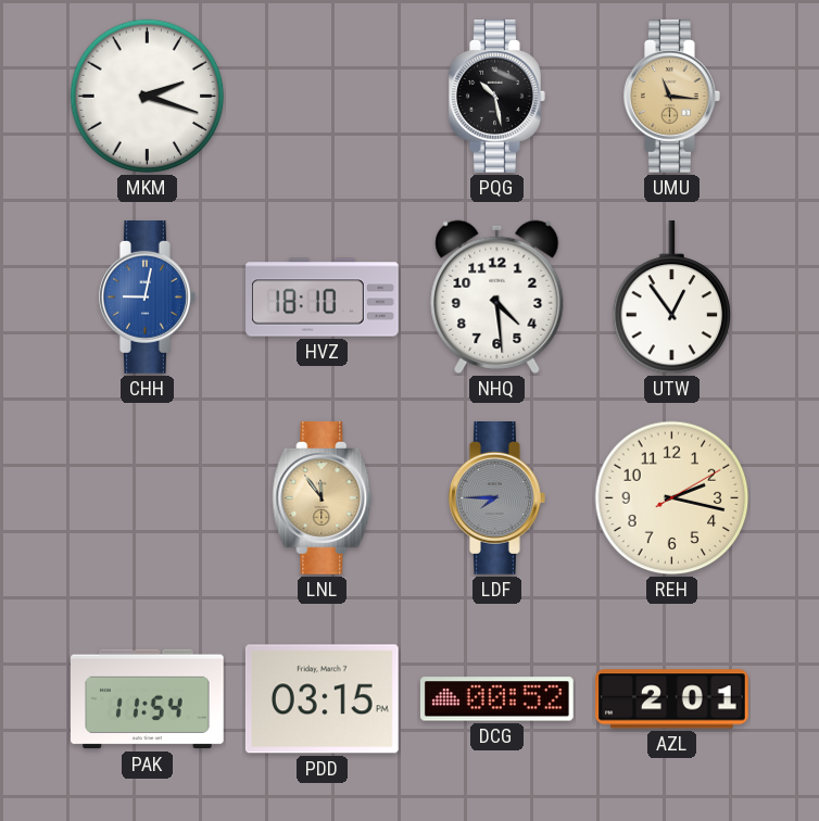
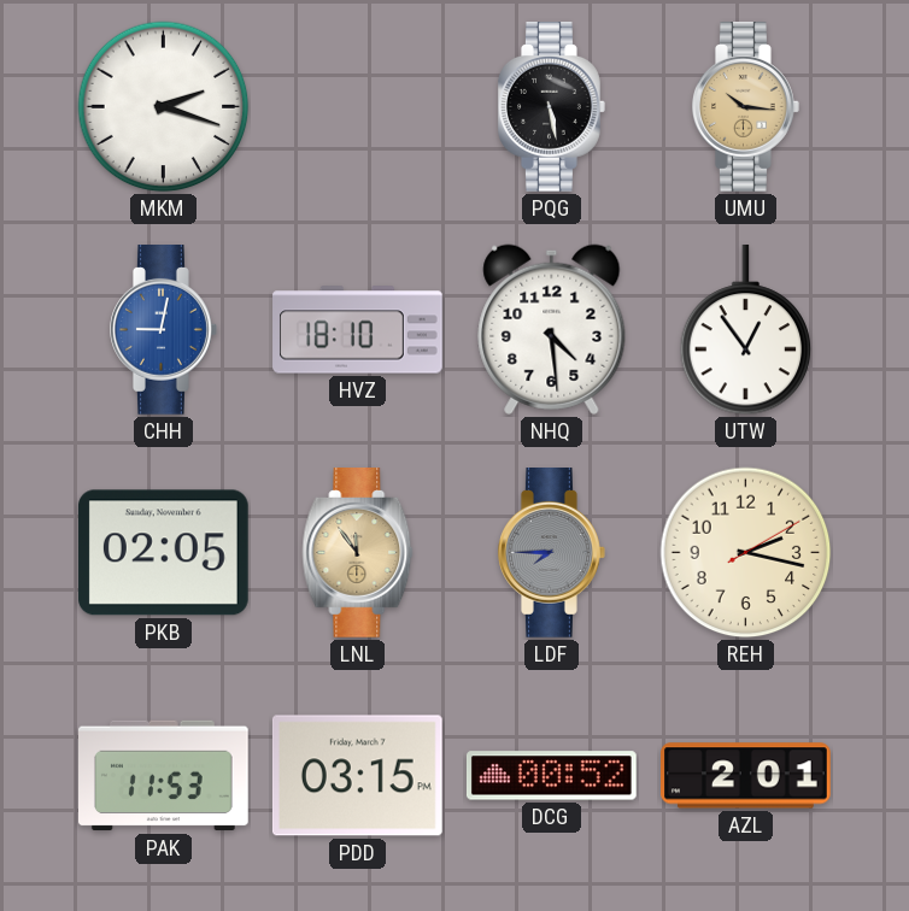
PQG: 10:28 -> 5:28 (552, 107)
UMU: 11:16 -> 10:16 (746, 107)
PKB: none -> 02:05 (163, 553)
PAK: 11:54 -> 11:53 (164, 776)
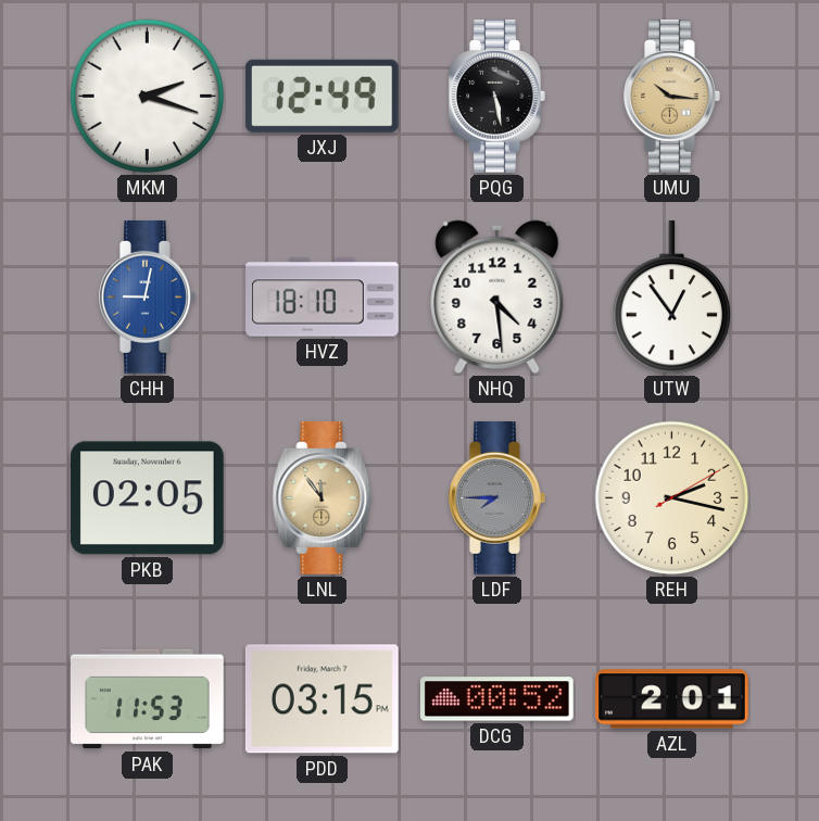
JXJ: none -> 12:49 (322, 96)
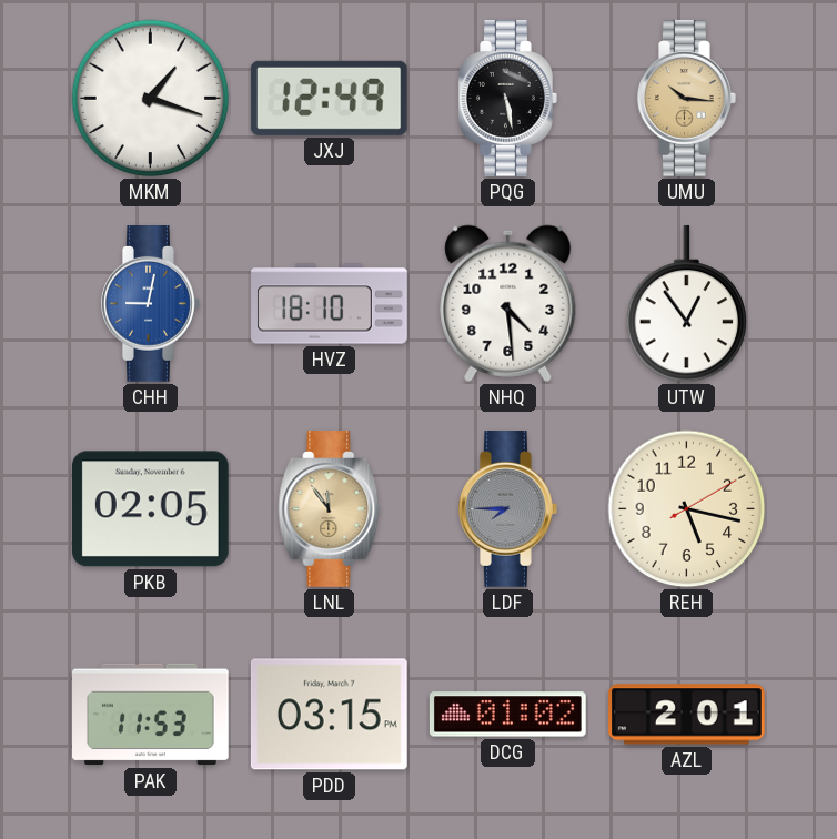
MKM: 2:18 -> 1:18 (151, 99)
REH: 2:17 -> 5:17 (687, 509)
DCG: 00:52 -> 01:02 (507, 715)
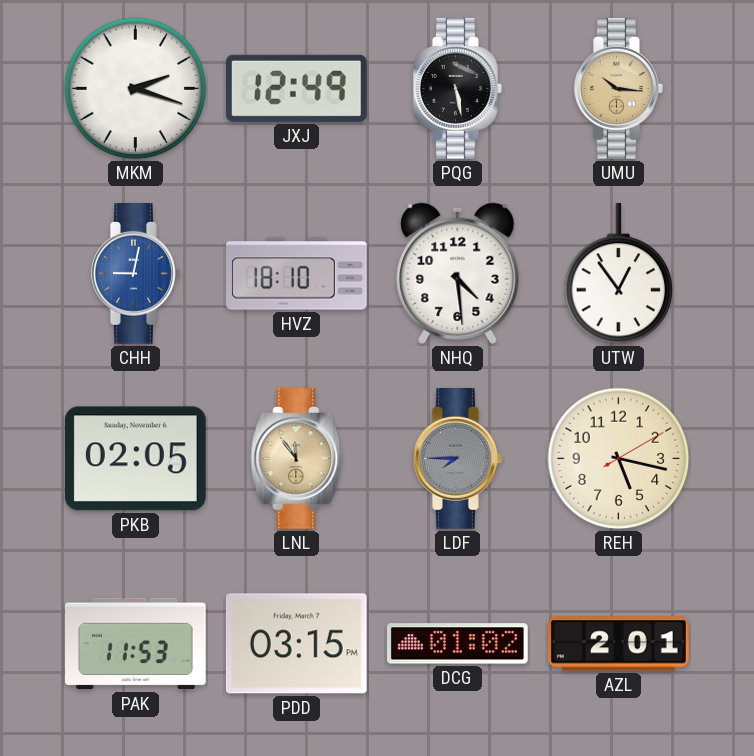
MKM: 1:18 -> 2:18 (136, 89)
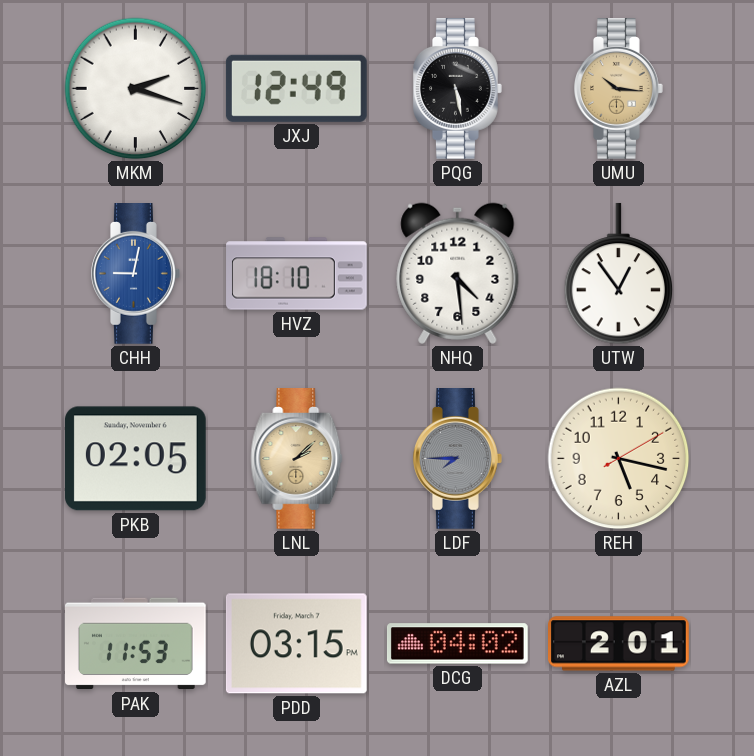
LNL: 11:54 -> 2:08 (297, 459)
DCG: 01:02 -> 04:02 (457, 644)
